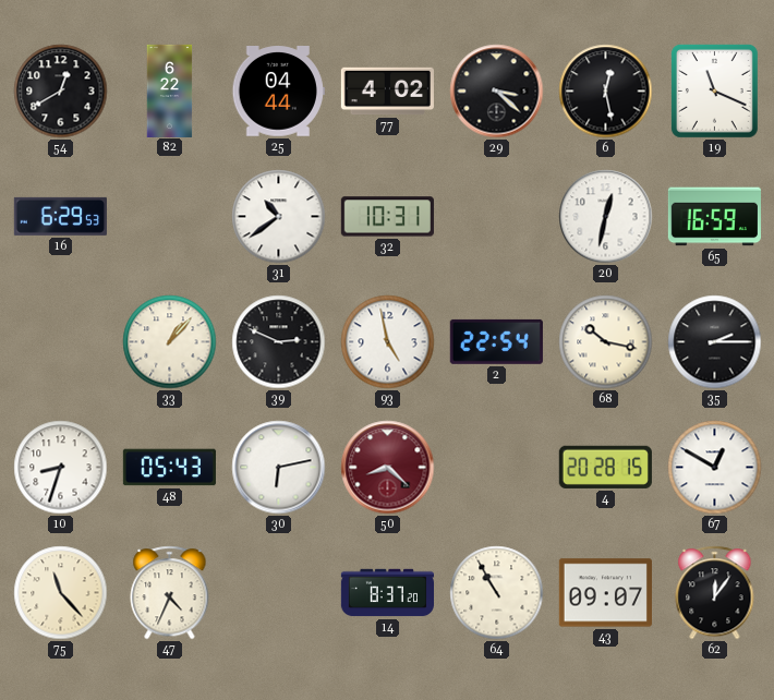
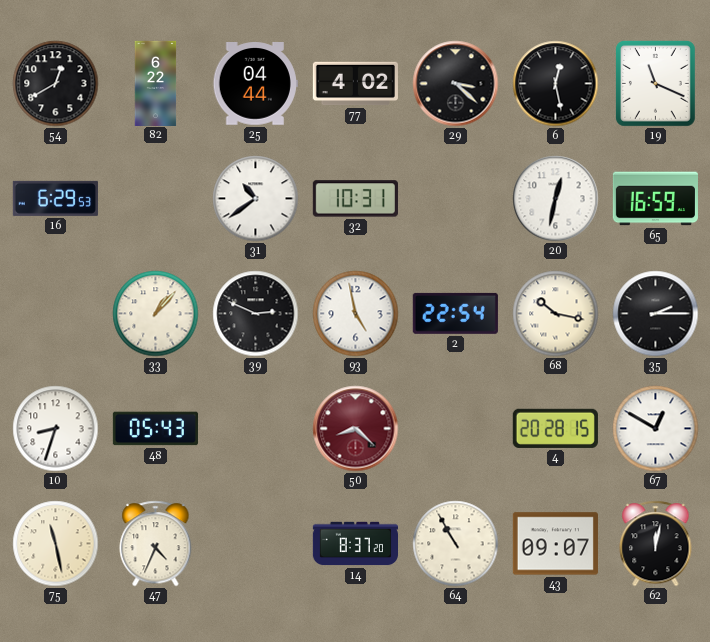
30: 6:13 -> none (279, 468)
75: 11:23 -> 11:28 (56, 544)
62: 12:06 -> 12:02 (656, 544)
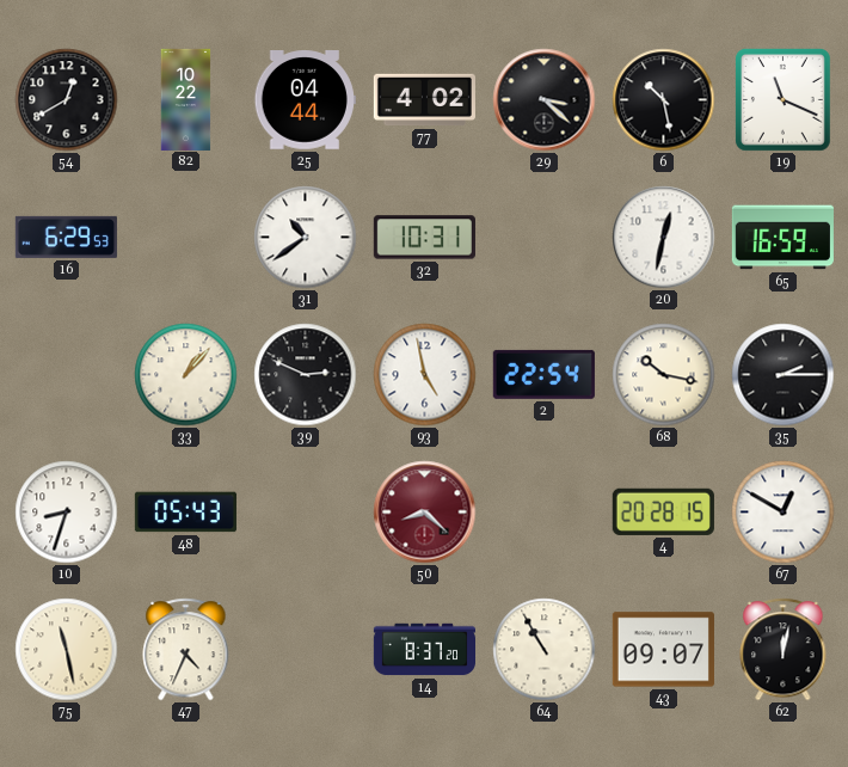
82: 6:22 -> 10:22 (186, 99)
6: 12:28 -> 10:28 (664, 100)
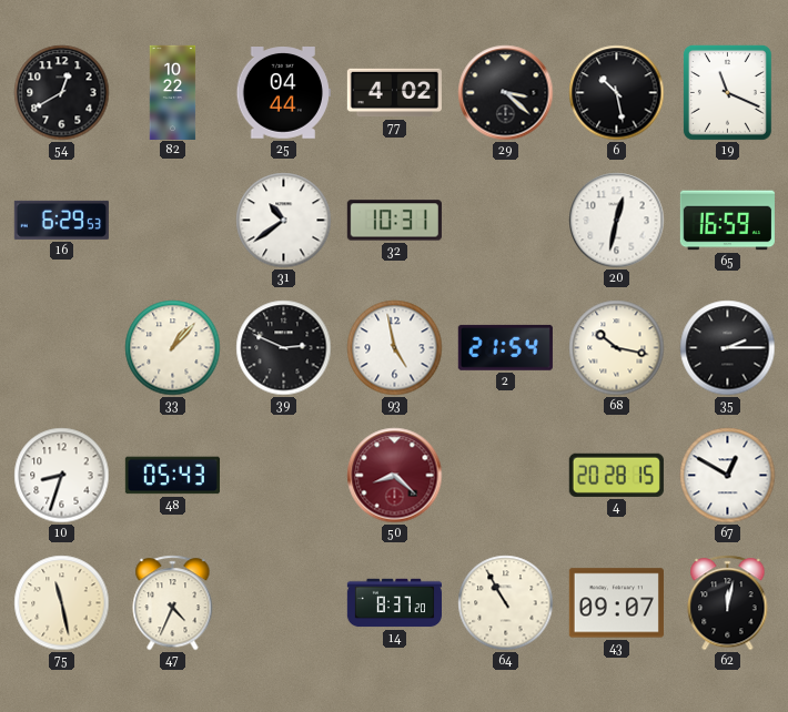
2: 22:54 -> 21:54 (505, 347)
